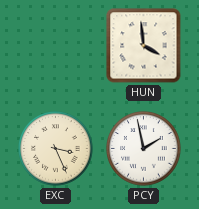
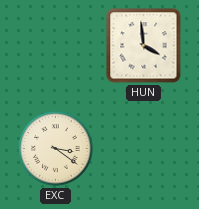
EXC: 3:26 -> 3:21 (56, 149)
PCY: 1:58 -> none (144, 149)
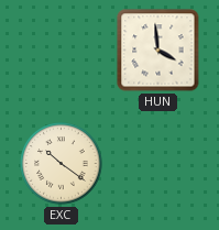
EXC: 3:21 -> 10:21 (62, 164)
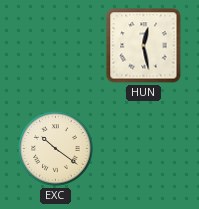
HUN: 3:59 -> 12:28 (144, 46)
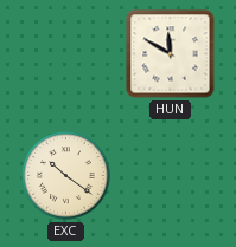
HUN: 12:28 -> 11:50 (171, 54)
